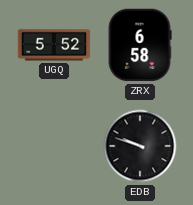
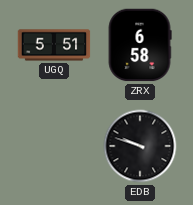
UGQ: 5:52 -> 5:51 (54, 45)
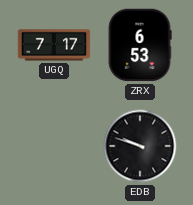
UGQ: 5:51 -> 7:17 (54, 45)
ZRX: 6:58 -> 6:53 (140, 45)
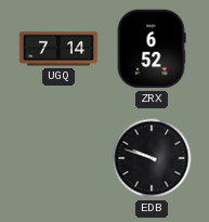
UGQ: 7:17 -> 7:14 (58, 49)
ZRX: 6:53 -> 6:52 (152, 49)
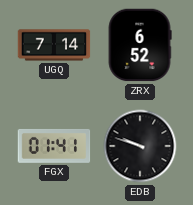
FGX: none -> 01:41 (54, 146)
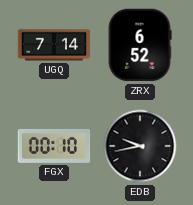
FGX: 01:41 -> 00:10 (54, 146)
EDB: 9:48 -> 9:43 (140, 146)
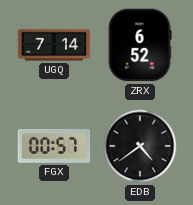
FGX: 00:10 -> 00:57 (54, 146)
EDB: 9:43 -> 4:39 (140, 146)
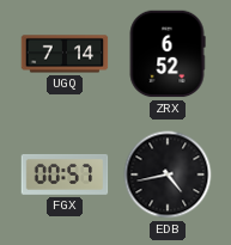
EDB: 4:39 -> 4:43 (168, 174)
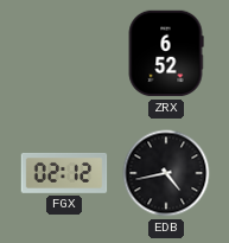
UGQ: 7:14 -> none (65, 54)
FGX: 00:57 -> 02:12 (64, 173)
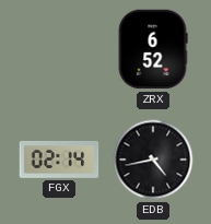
FGX: 02:12 -> 02:14 (59, 160)
